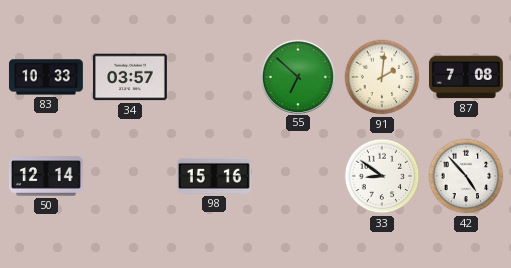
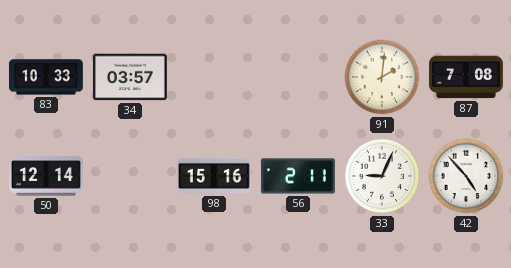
55: 6:52 -> none (297, 76)
56: none -> 2:11 (298, 176)
33: 8:51 -> 9:04 (382, 176)
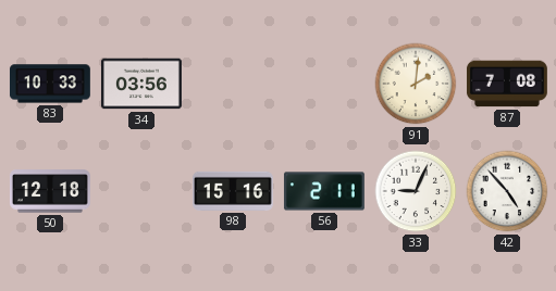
34: 03:57 -> 03:56 (141, 84)
50: 12:14 -> 12:18 (50, 191)
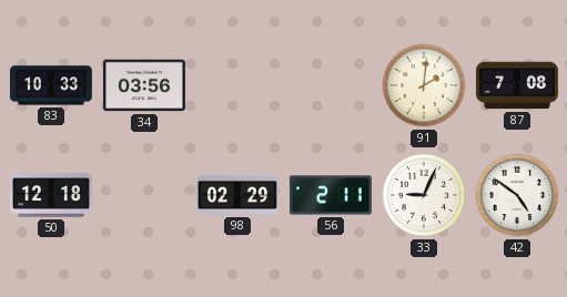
98: 15:16 -> 02:29 (237, 195)
42: 4:53 -> 4:51 (517, 195)
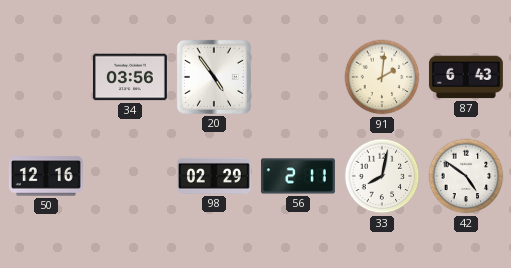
83: 10:33 -> none (51, 85)
20: none -> 4:54 (214, 77)
87: 7:08 -> 6:43 (466, 77)
50: 12:18 -> 12:16 (46, 176)
33: 9:04 -> 8:02 (382, 176)
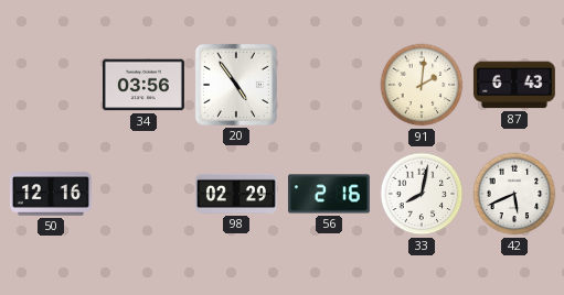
56: 2:11 -> 2:16 (329, 194)
42: 4:51 -> 5:41 (514, 194)
